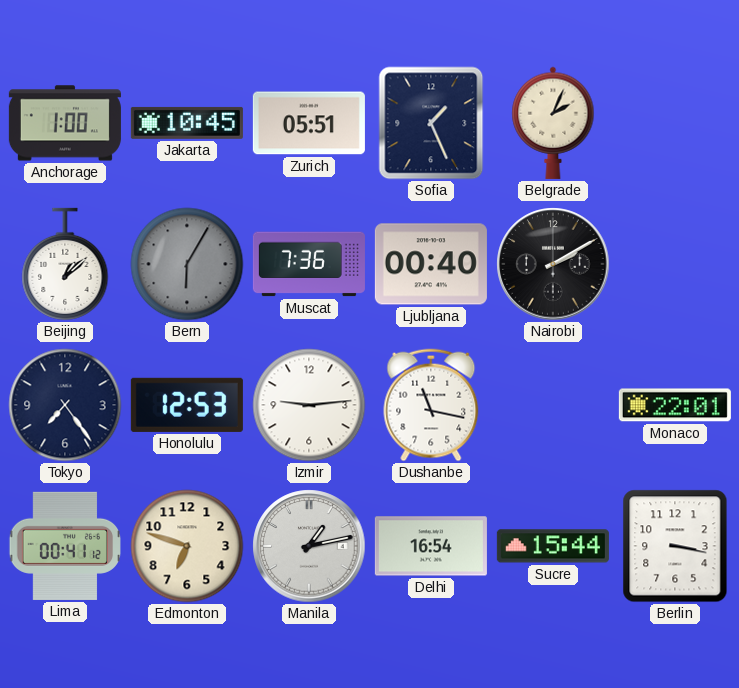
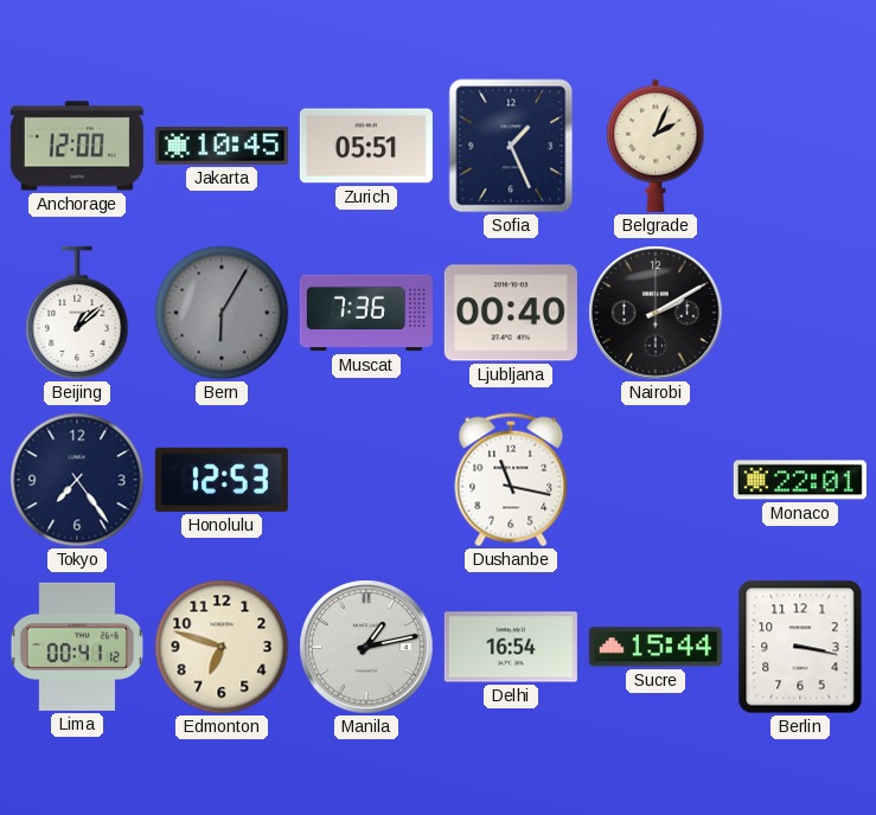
Anchorage: 1:00 -> 12:00 (77, 146)
Izmir: 9:14 -> none (309, 405)
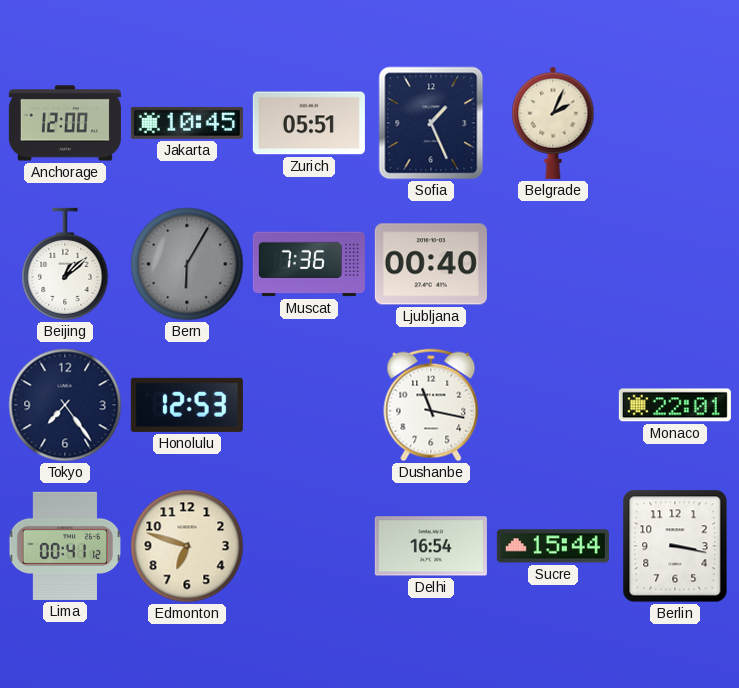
Nairobi: 2:10 -> none (656, 313)
Manila: 1:13 -> none (366, 647)
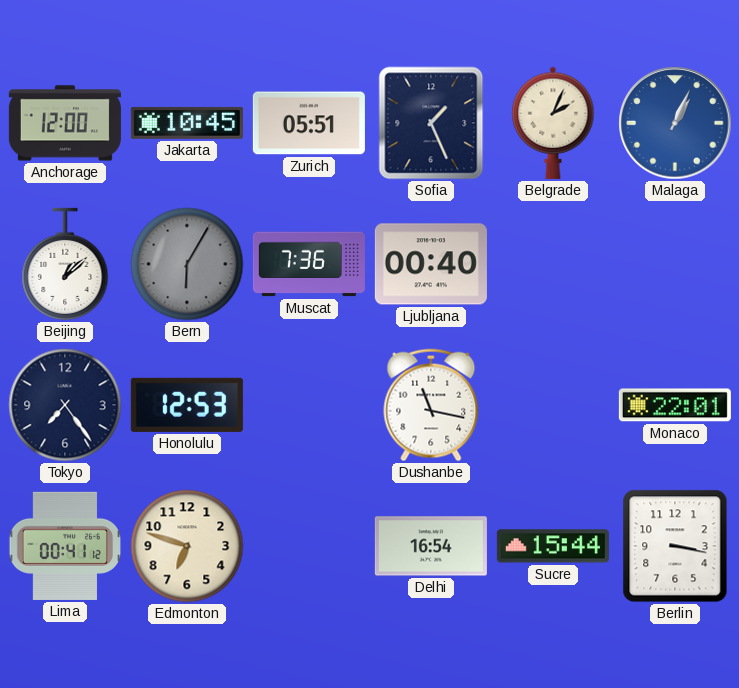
Malaga: none -> 1:04 (675, 123)
